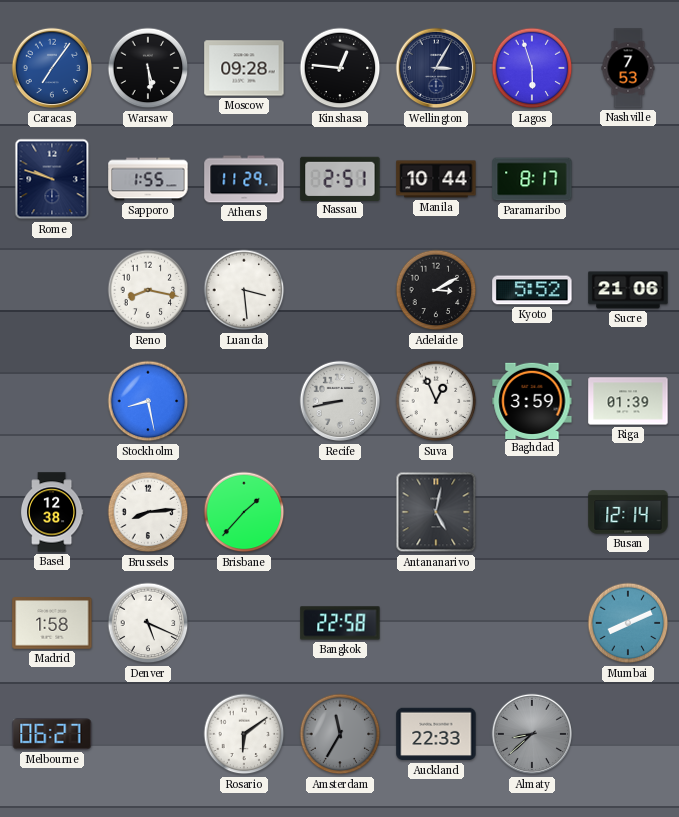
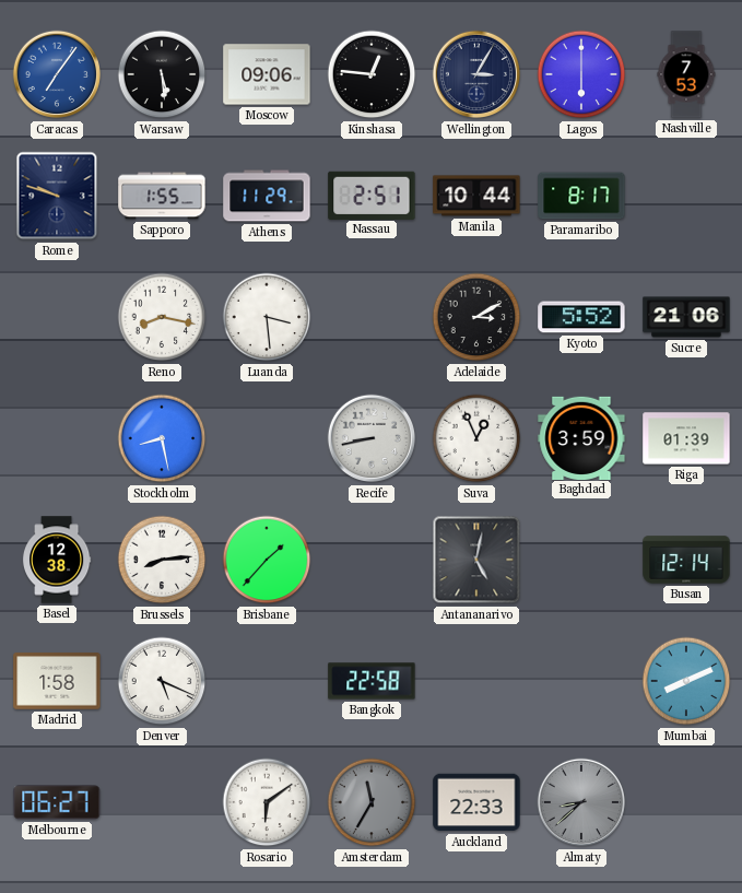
Moscow: 09:28 -> 09:06 (267, 74)
Lagos: 5:57 -> 6:00 (581, 74)
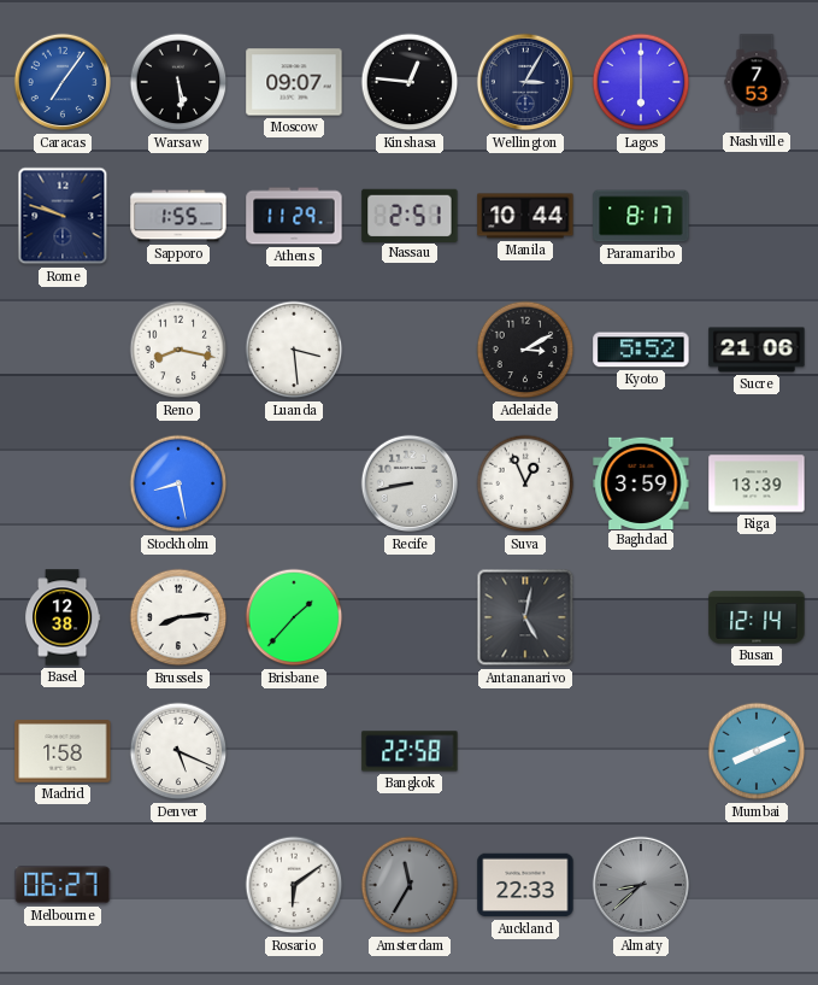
Moscow: 09:06 -> 09:07 (294, 82)
Riga: 01:39 -> 13:39 (757, 483)
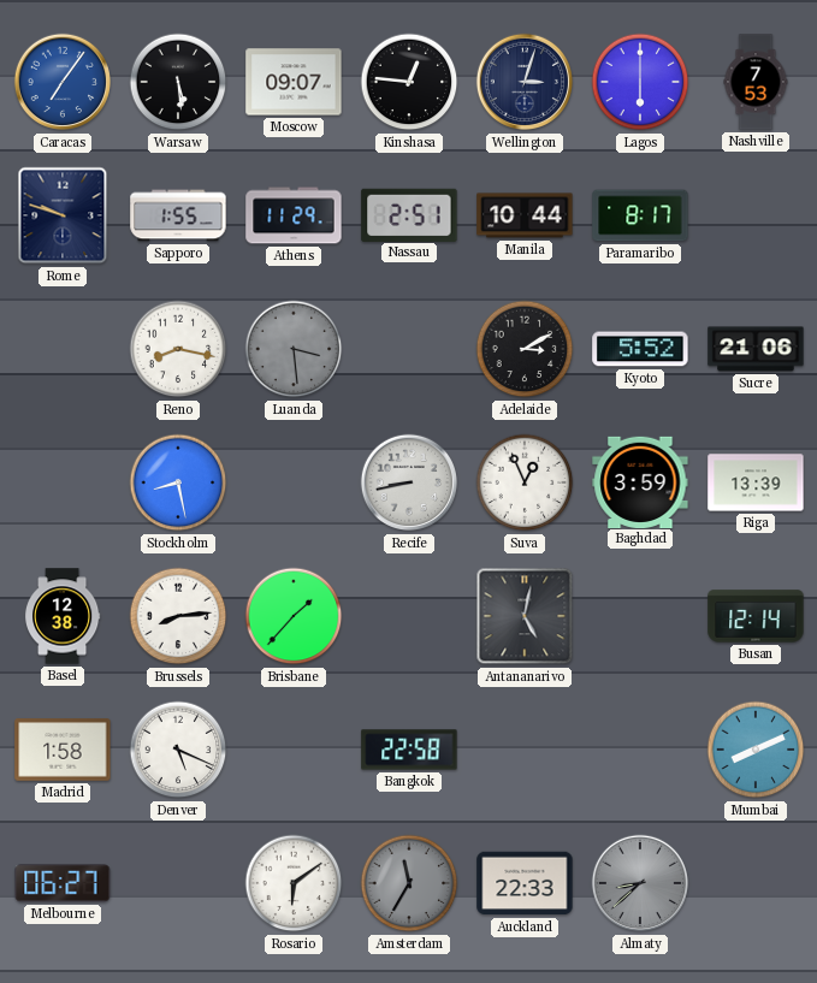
Wellington: 3:05 -> 3:03 (525, 82)
Luanda dial: white -> grey (294, 349)
